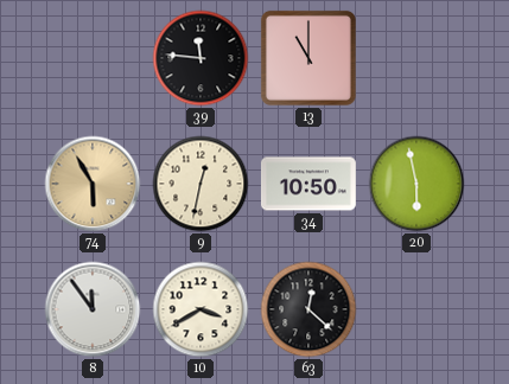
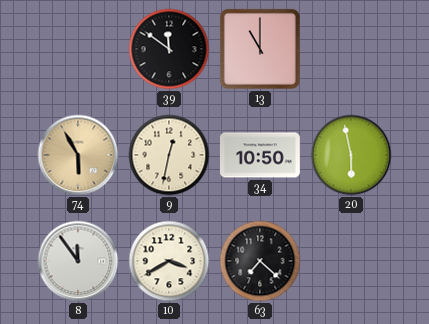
39: 11:46 -> 11:51 (169, 49)
63: 12:22 -> 7:22 (260, 261)
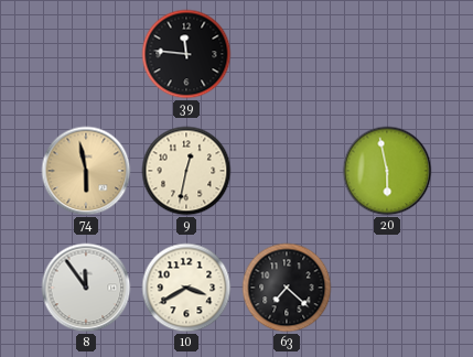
39: 11:51 -> 11:46 (186, 54)
13: 11:00 -> none (260, 49)
74: 5:55 -> 5:58 (86, 171)
34: 10:50 -> none (260, 155)
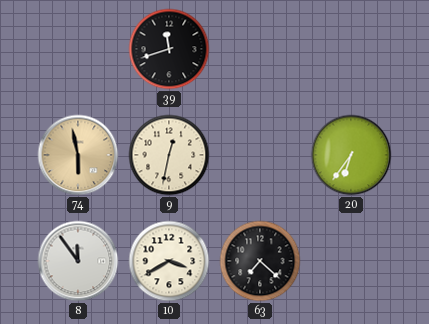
39: 11:46 -> 11:42 (169, 49)
20: 5:58 -> 6:36 (351, 155)
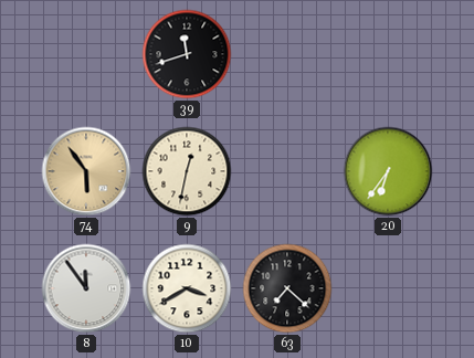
74: 5:58 -> 5:54 (86, 171)
